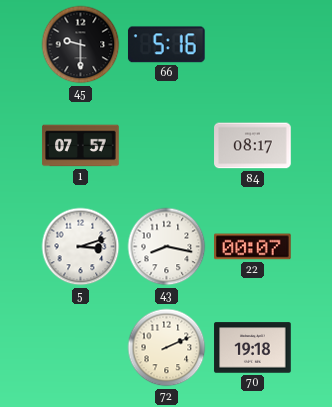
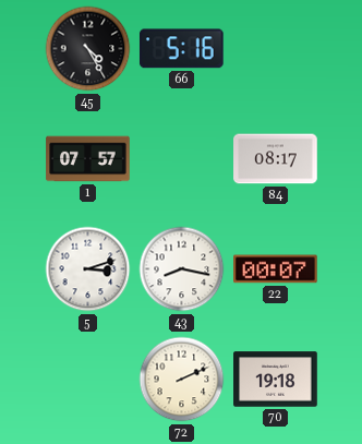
45: 9:30 -> 4:25 (88, 49)
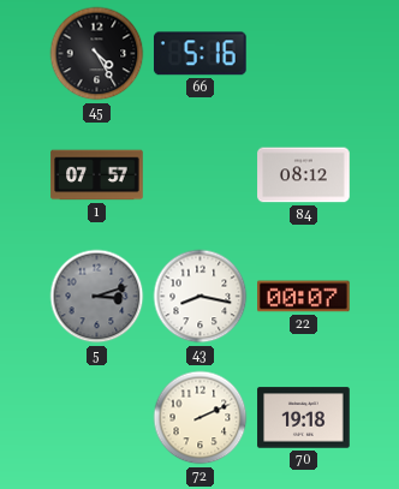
84: 08:17 -> 08:12 (304, 175)
5 dial: white -> grey (97, 297)
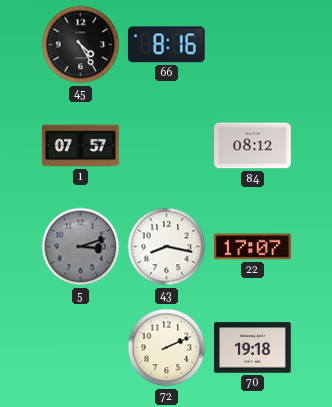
66: 5:16 -> 8:16 (166, 45)
22: 00:07 -> 17:07 (253, 247)
